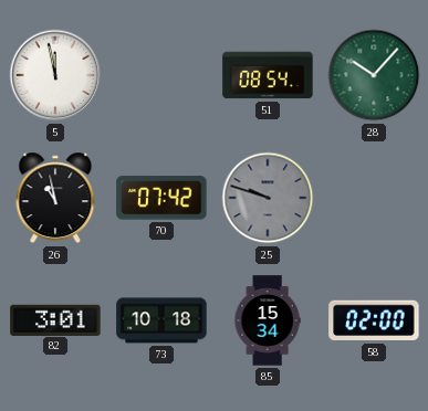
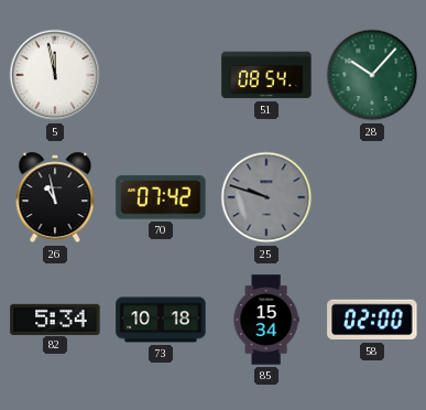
82: 3:01 -> 5:34 (55, 319)
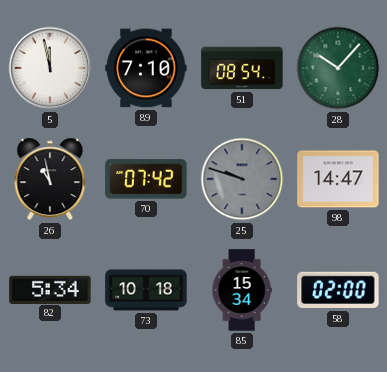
89: none -> 7:10 (146, 68)
98: none -> 14:47 (338, 179)
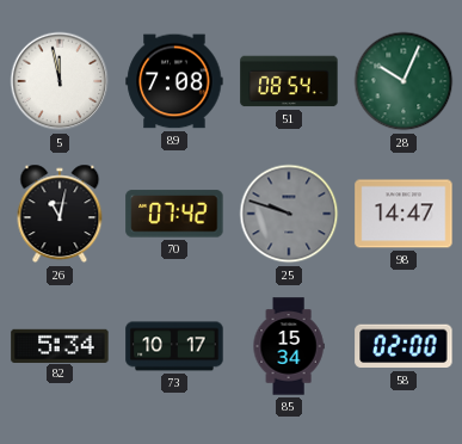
89: 7:10 -> 7:08 (174, 81)
28: 10:07 -> 10:04 (404, 81)
26: 10:58 -> 11:02 (60, 214)
73: 10:18 -> 10:17 (174, 346)
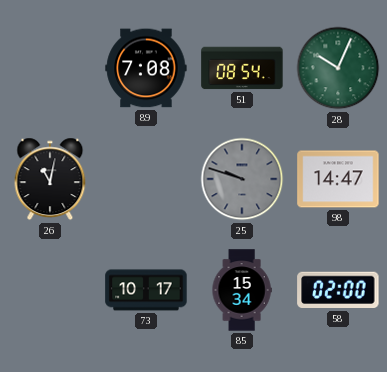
5: 11:58 -> none (60, 81)
70: 07:42 -> none (174, 214)
82: 5:34 -> none (60, 345)
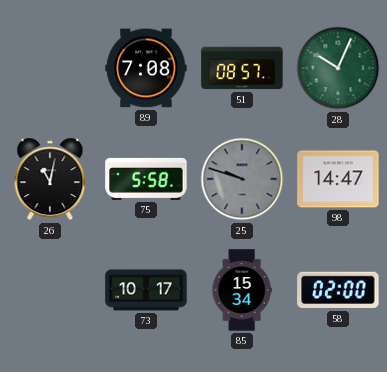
51: 08:54 -> 08:57 (242, 68)
75: none -> 5:58 (146, 179)
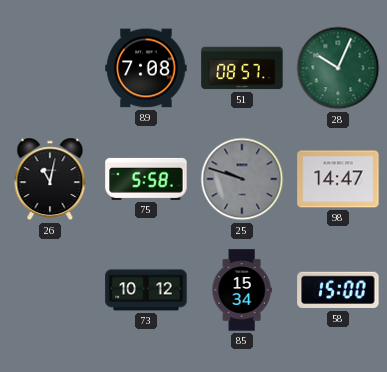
73: 10:17 -> 10:12 (146, 290)
58: 02:00 -> 15:00 (338, 290)
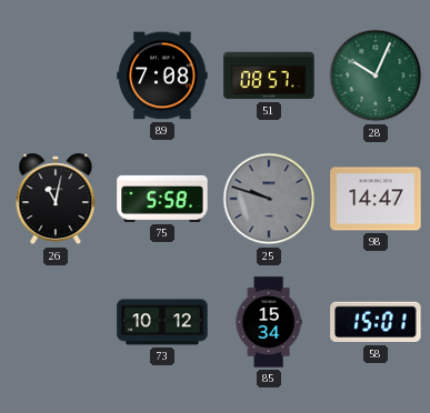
58: 15:00 -> 15:01 (376, 322)
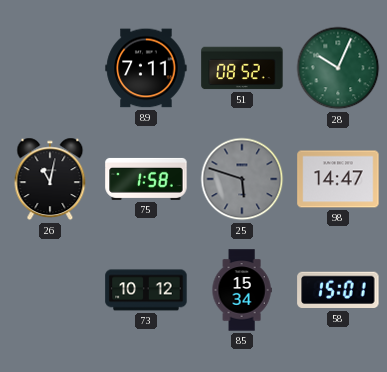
89: 7:08 -> 7:11 (146, 68)
51: 08:57 -> 08:52 (242, 68)
75: 5:58 -> 1:58 (146, 179)
25: 9:48 -> 5:48 (242, 179)
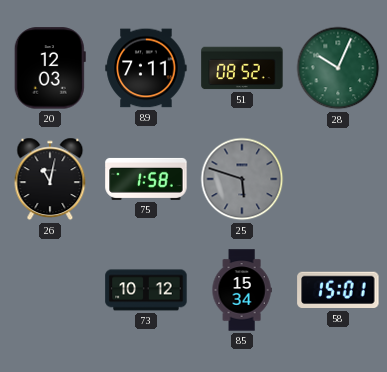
20: none -> 12:03 (50, 68)
98: 14:47 -> none (338, 179)
